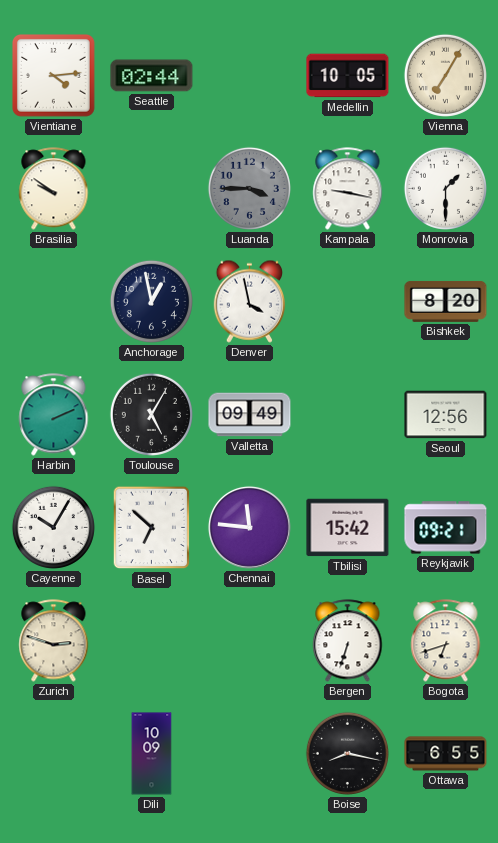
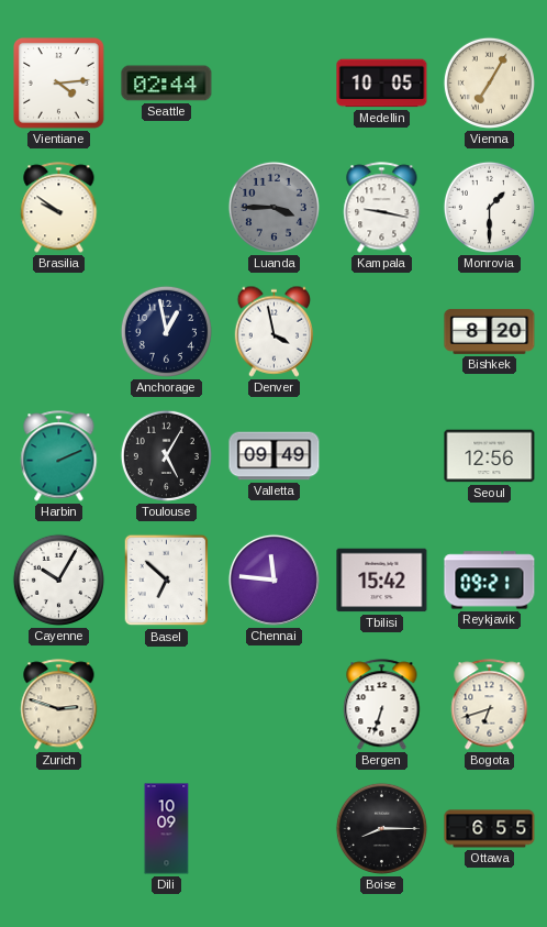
Boise: 8:17 -> 8:15 (381, 828)
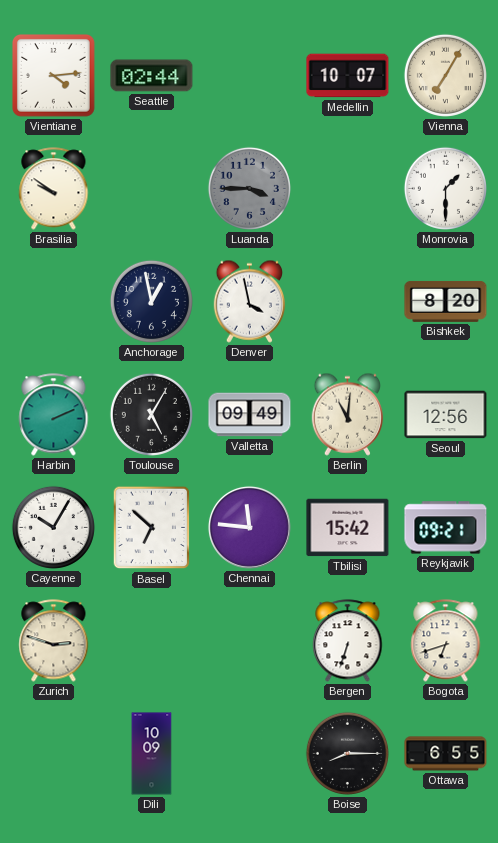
Medellin: 10:05 -> 10:07 (348, 76)
Kampala: 9:17 -> none (382, 208)
Berlin: none -> 11:01 (348, 414)
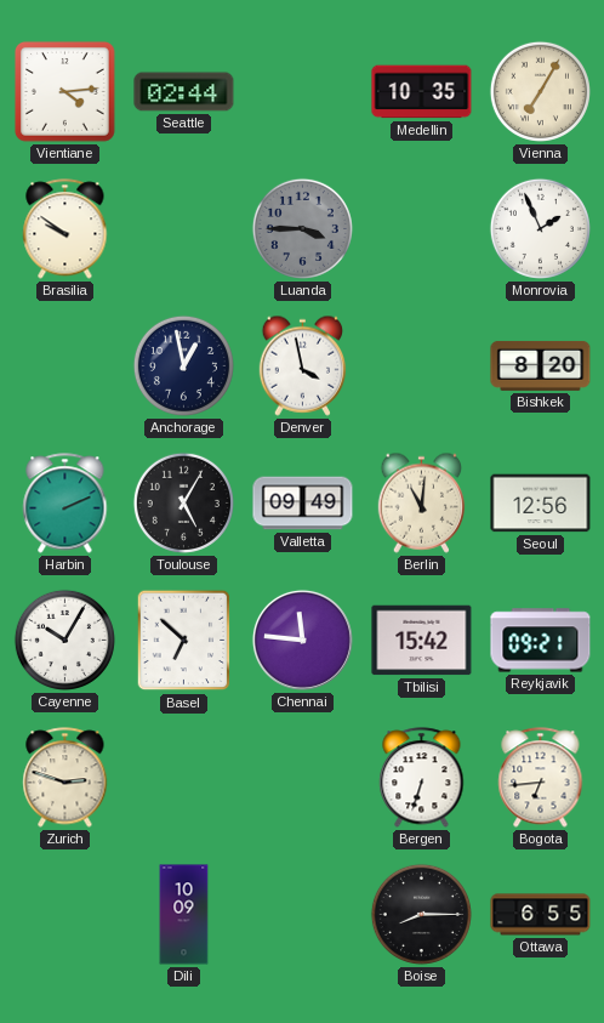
Medellin: 10:07 -> 10:35 (422, 92)
Monrovia: 1:30 -> 1:56 (540, 228)
Bogota: 6:42 -> 6:44 (541, 778)
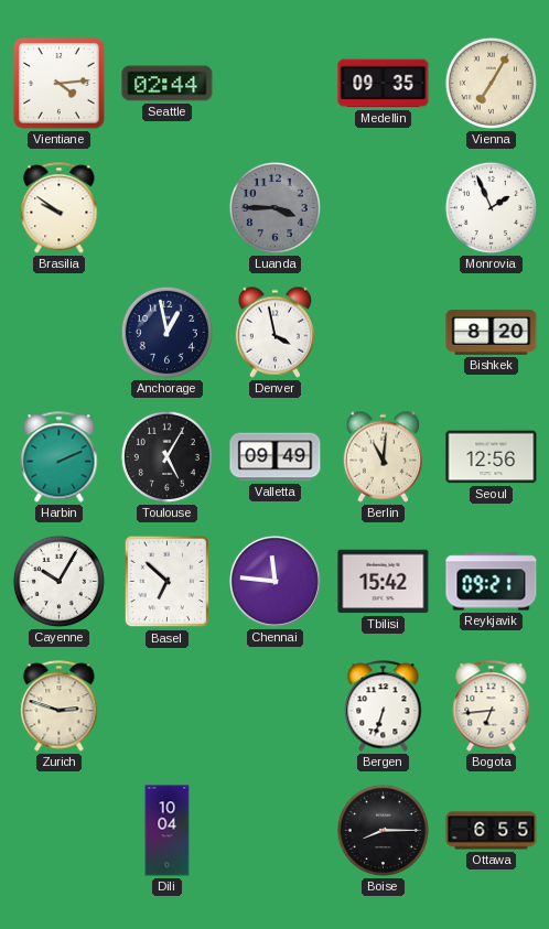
Medellin: 10:35 -> 09:35 (384, 84)
Dili: 10:09 -> 10:04 (168, 831)
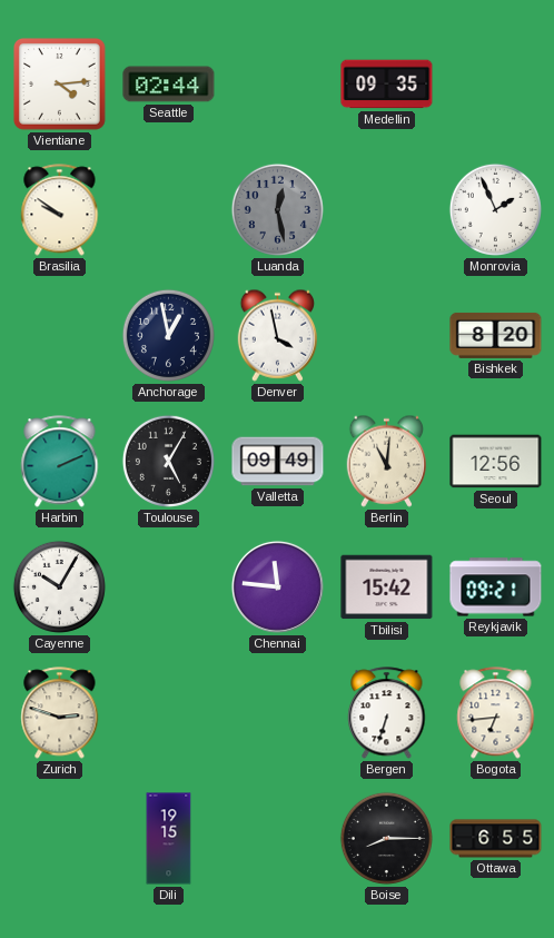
Vienna: 7:05 -> none (491, 83)
Luanda: 3:45 -> 12:28 (277, 209)
Basel: 6:52 -> none (168, 582)
Dili: 10:04 -> 19:15 (169, 839)
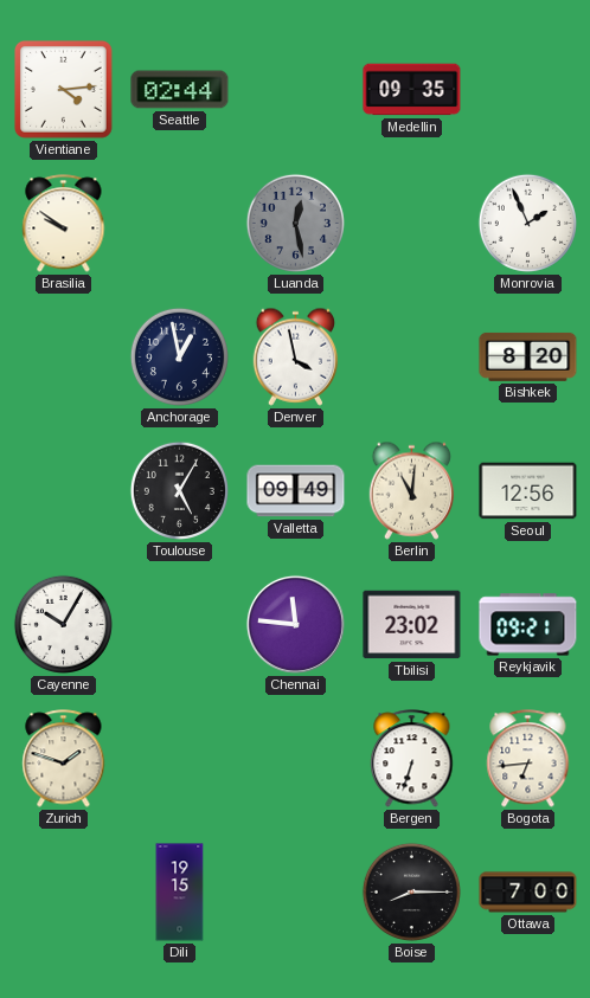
Harbin: 2:11 -> none (60, 462)
Tbilisi: 15:42 -> 23:02 (412, 625)
Zurich: 2:48 -> 1:48 (64, 759)
Ottawa: 6:55 -> 7:00 (528, 893)
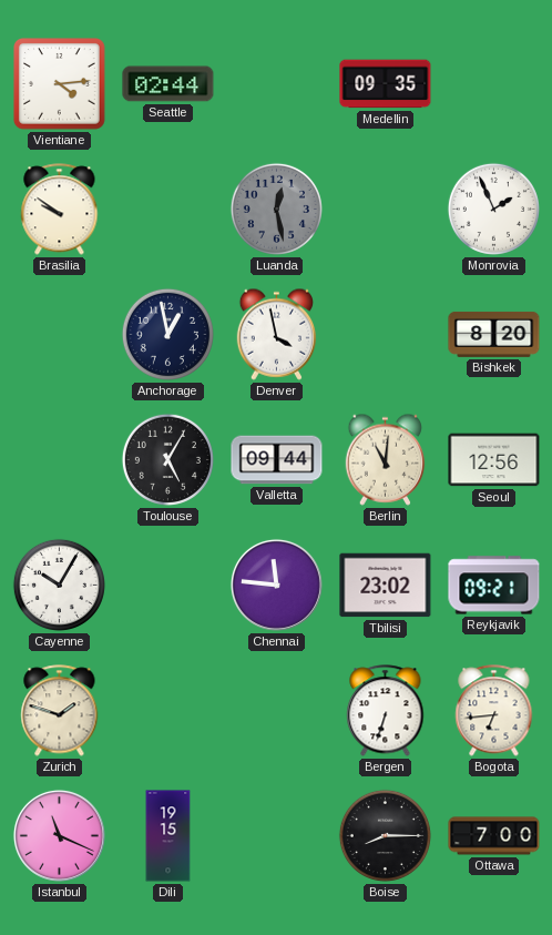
Valletta: 09:49 -> 09:44 (277, 460)
Istanbul: none -> 11:19 (59, 835)
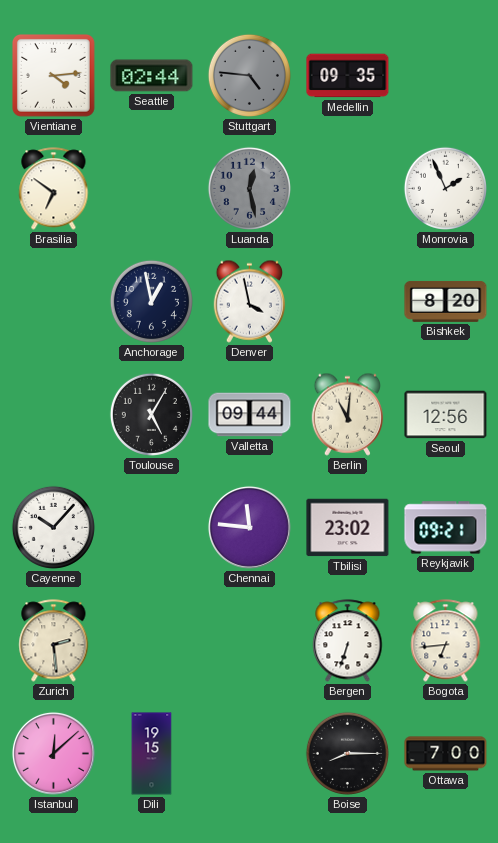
Stuttgart: none -> 4:46 (249, 75)
Brasilia: 9:51 -> 6:51 (54, 189)
Cayenne: 10:05 -> 10:07 (53, 527)
Zurich: 1:48 -> 2:29 (54, 641)
Istanbul: 11:19 -> 12:08 (53, 753)
